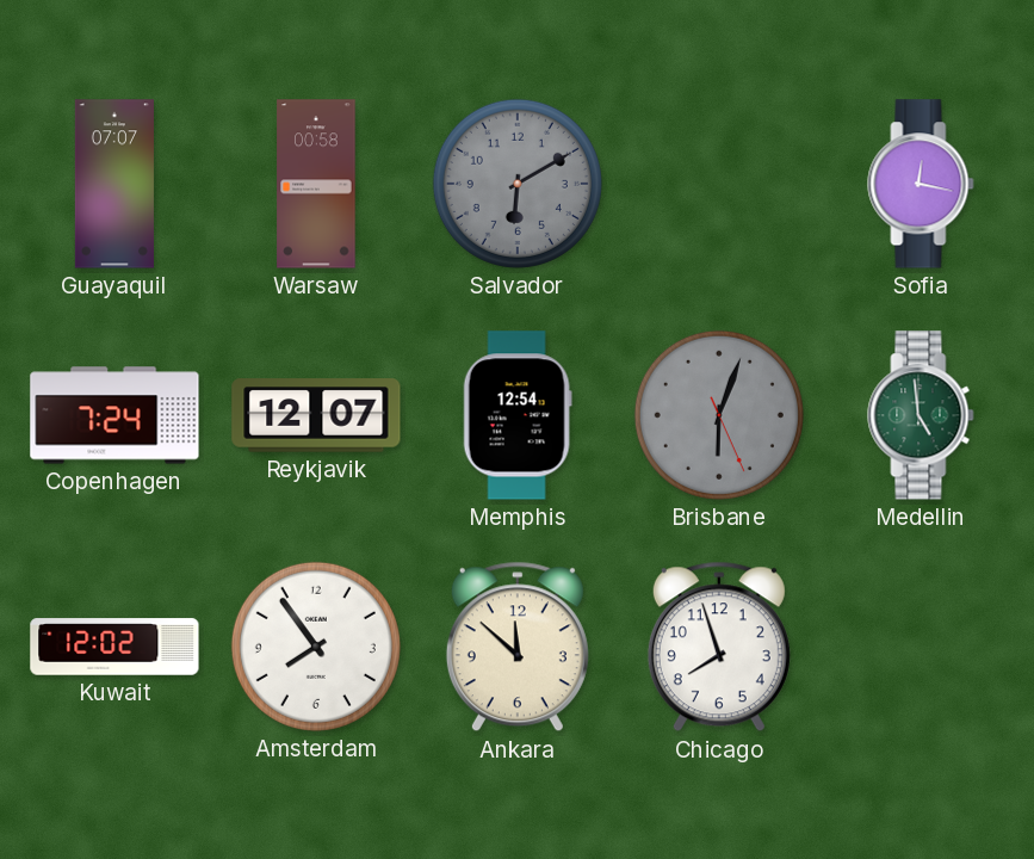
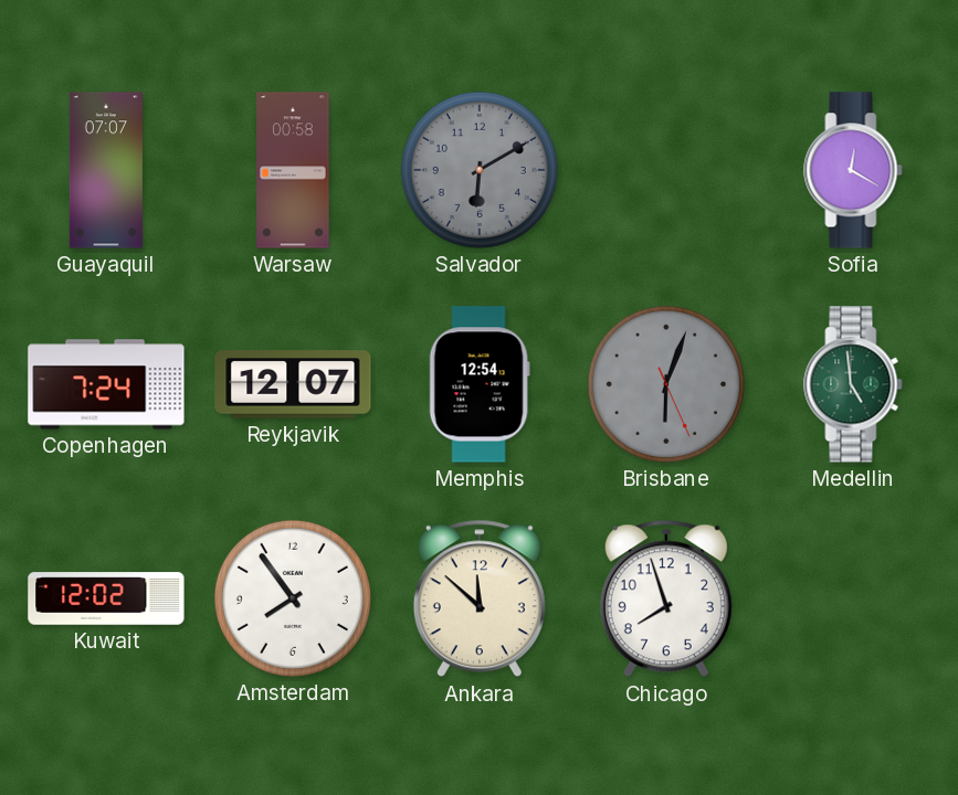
Sofia: 12:17 -> 12:20 (853, 170)
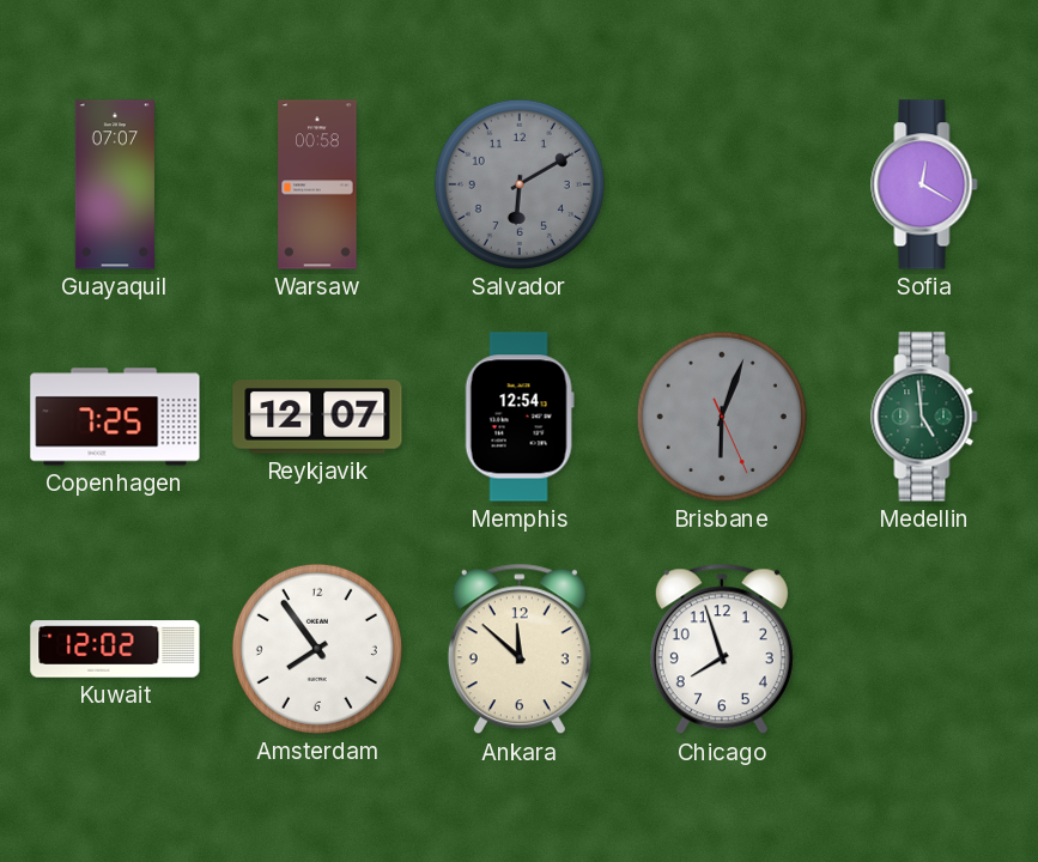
Copenhagen: 7:24 -> 7:25 (115, 417)
